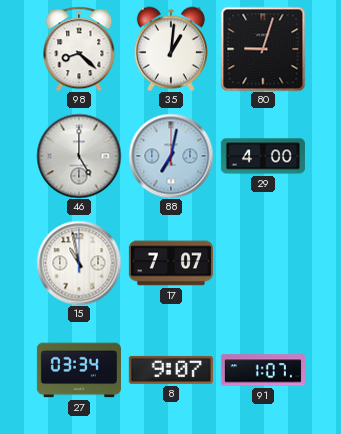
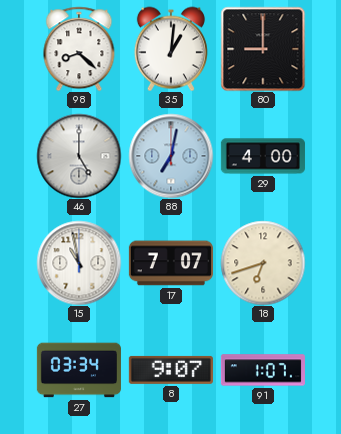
80: 9:03 -> 9:00 (263, 49)
18: none -> 6:42 (263, 263)
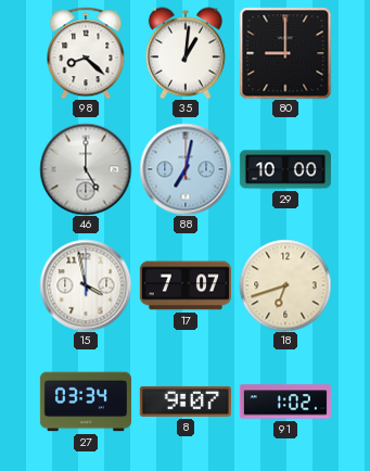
29: 4:00 -> 10:00 (285, 169)
15: 10:58 -> 3:58 (86, 285)
91: 1:07 -> 1:02 (285, 402)
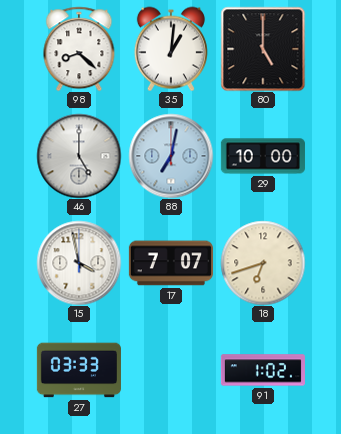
80: 9:00 -> 5:00 (263, 49)
27: 03:34 -> 03:33 (79, 370)
8: 9:07 -> none (186, 402)
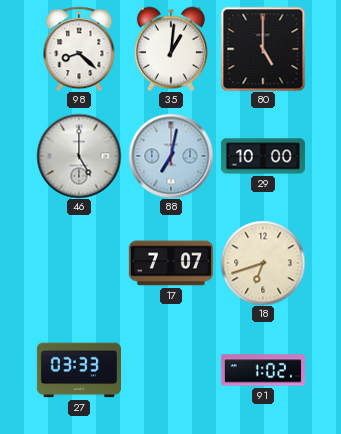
15: 3:58 -> none (79, 263)
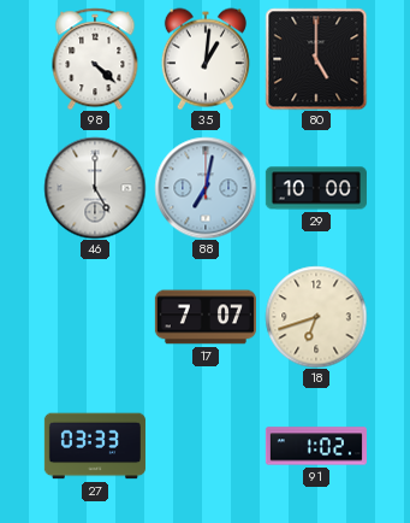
98: 8:22 -> 4:22 (95, 59)
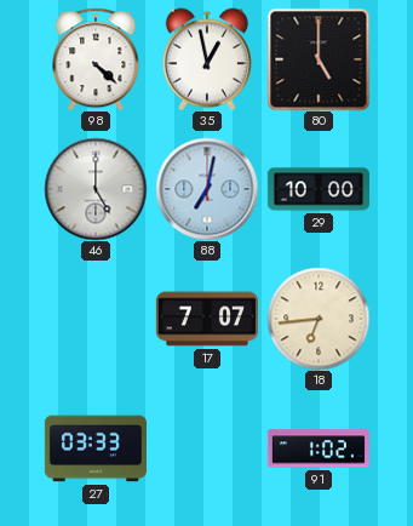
35: 1:01 -> 12:58 (207, 59)
18: 6:42 -> 6:44 (319, 319)
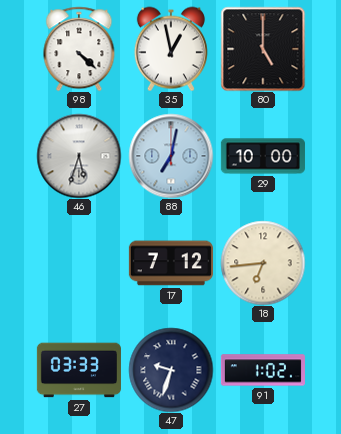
46: 5:00 -> 5:33 (79, 156)
17: 7:07 -> 7:12 (171, 263)
47: none -> 9:33 (171, 370)
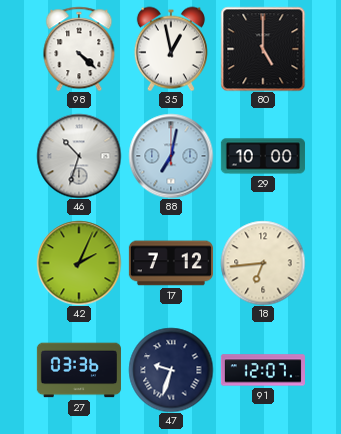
46: 5:33 -> 10:33 (79, 156)
42: none -> 2:04 (79, 263)
27: 03:33 -> 03:36 (79, 370)
91: 1:02 -> 12:07 (263, 370)
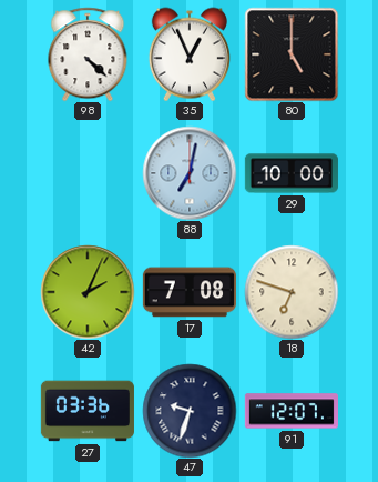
35: 12:58 -> 12:56 (190, 54)
46: 10:33 -> none (79, 156)
17: 7:12 -> 7:08 (190, 292)
18: 6:44 -> 6:48 (292, 292)
